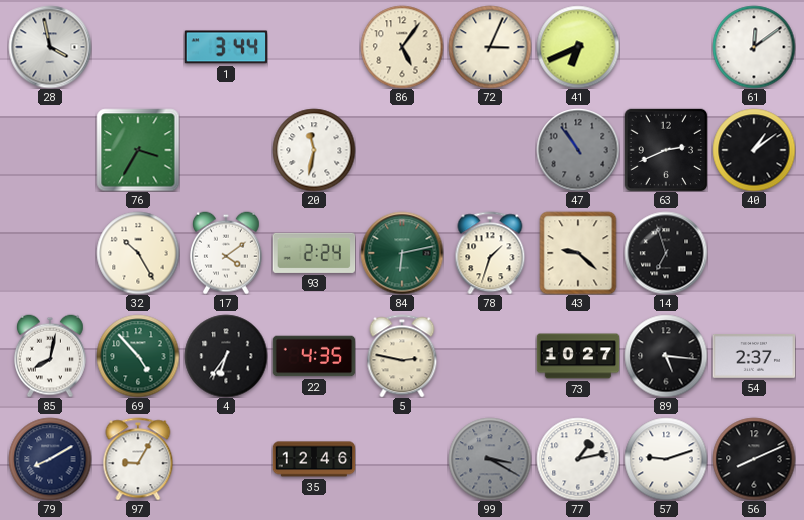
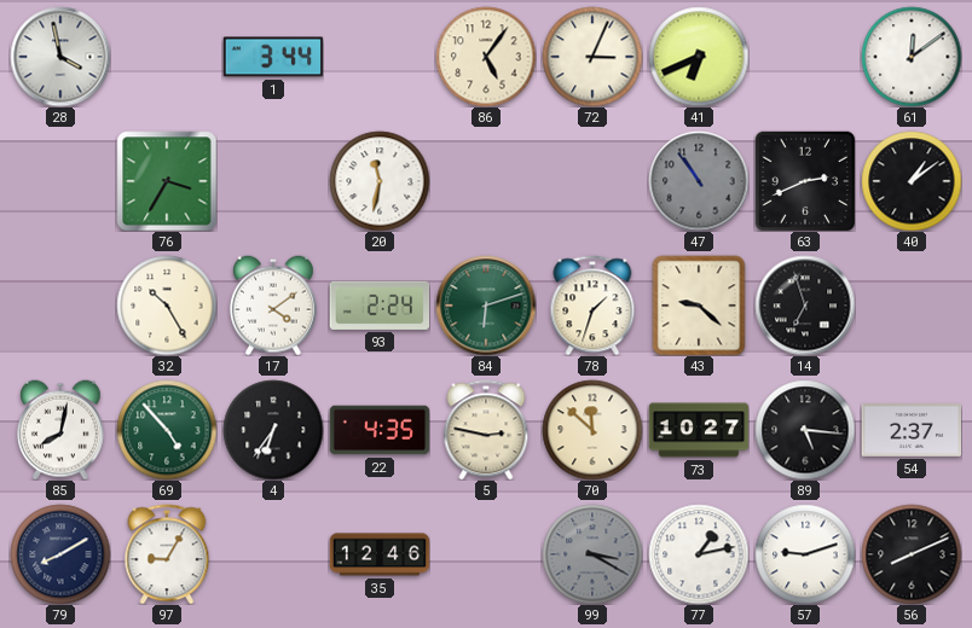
84: 6:13 -> 6:12 (486, 306)
70: none -> 11:52 (592, 430)
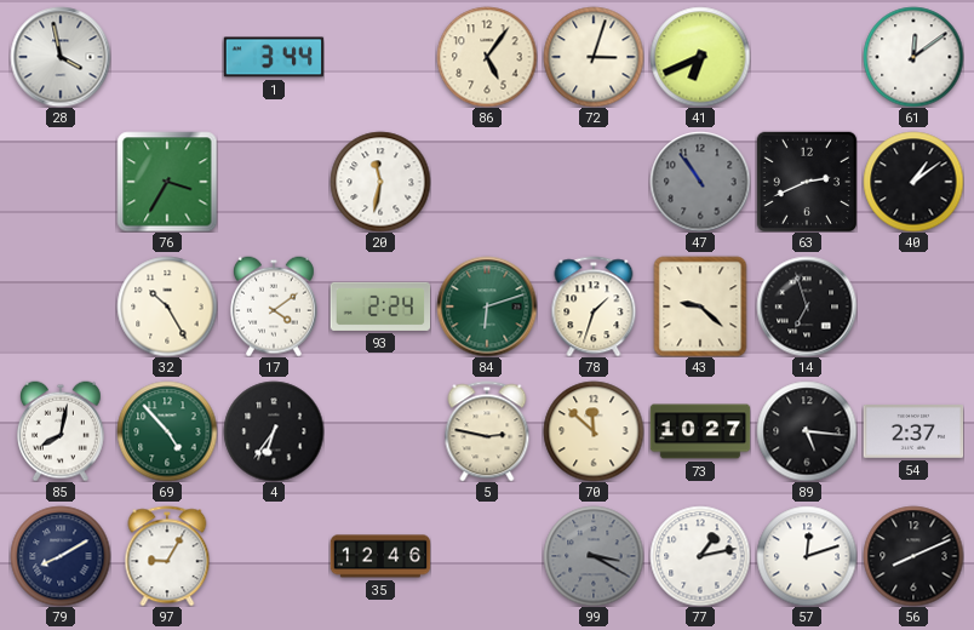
72: 3:04 -> 3:03 (594, 57)
22: 4:35 -> none (380, 430)
57: 9:12 -> 12:12 (807, 556)
